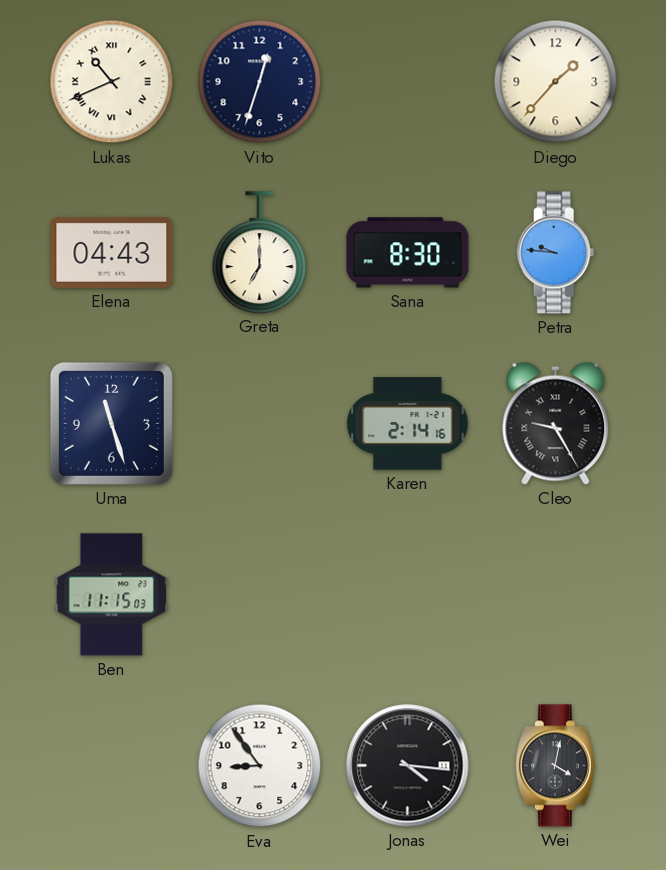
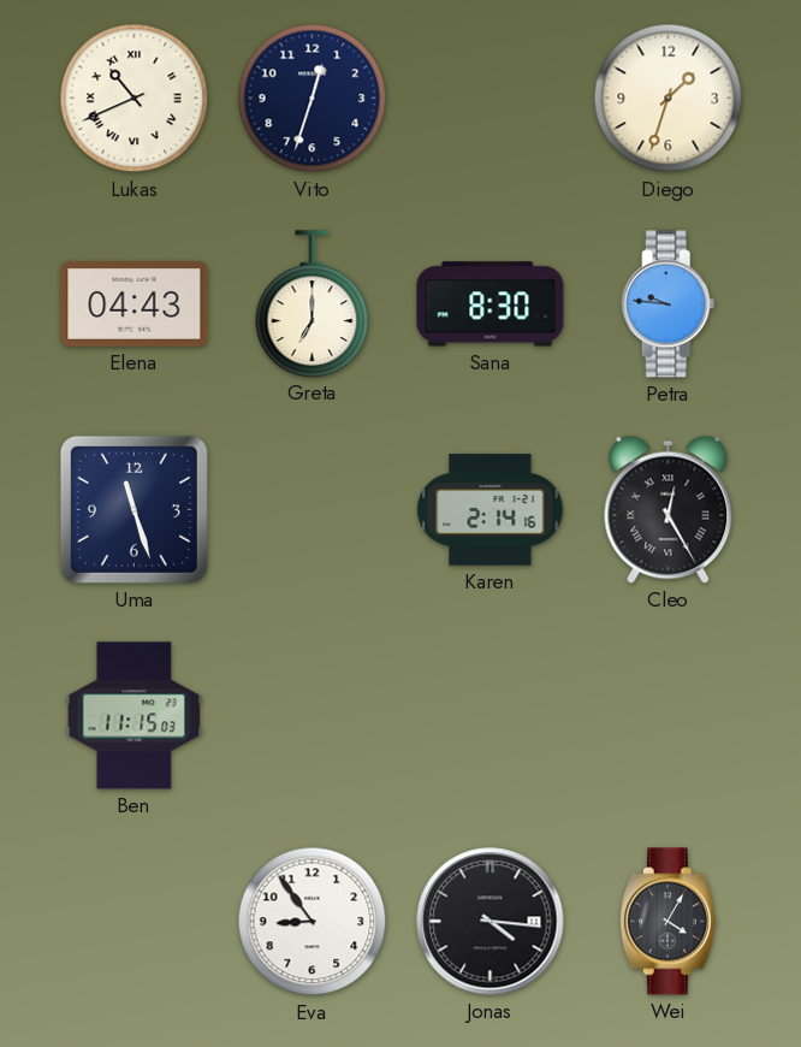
Diego: 1:37 -> 1:33 (669, 99)
Cleo: 9:25 -> 12:25 (669, 509)
Wei: 4:02 -> 4:05 (667, 922)
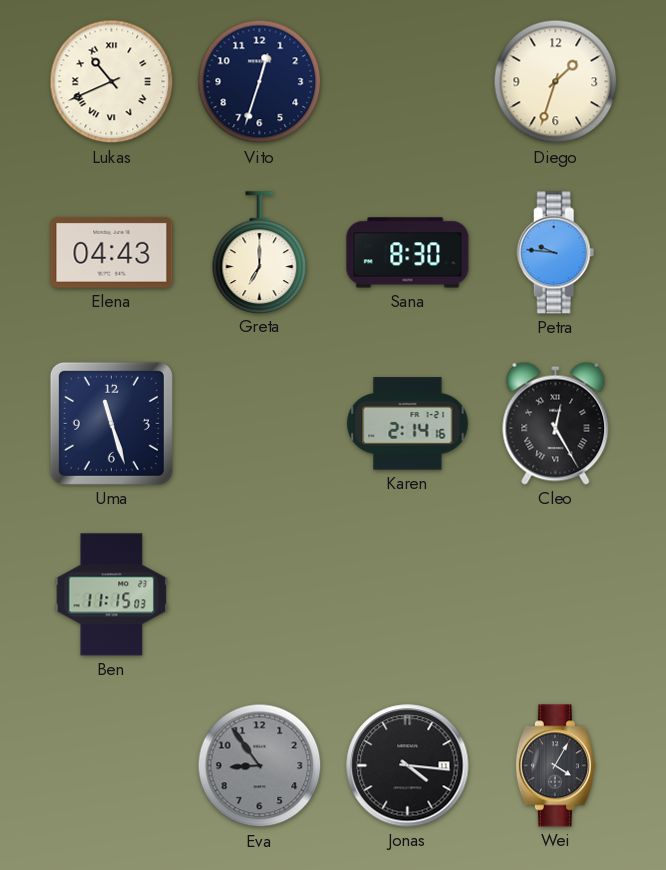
Eva dial: white -> grey (260, 766)
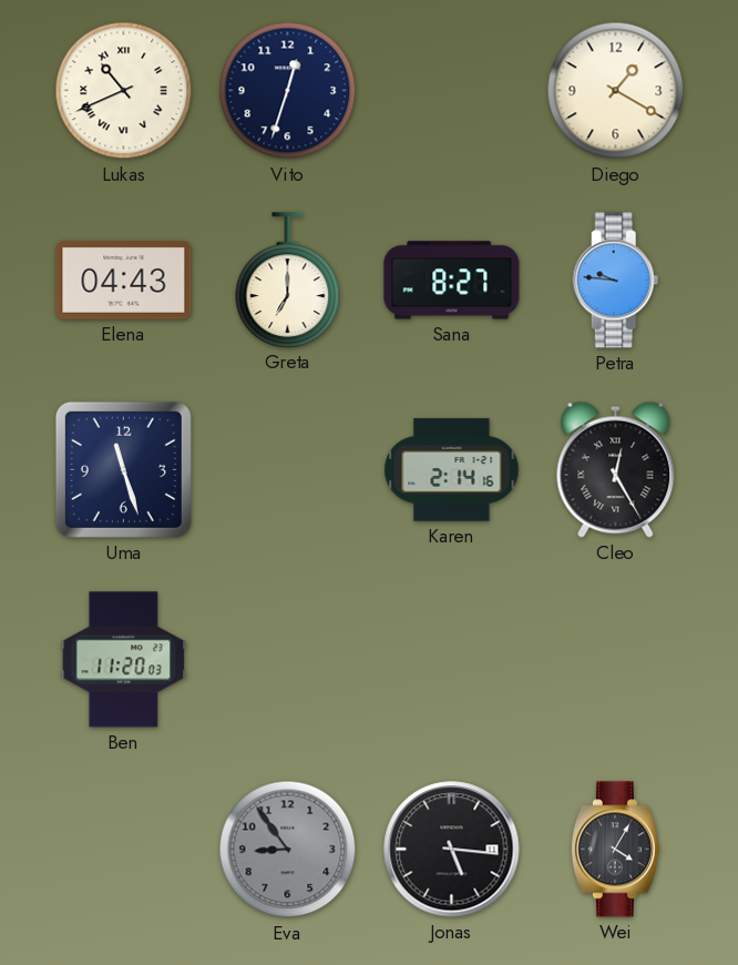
Diego: 1:33 -> 1:20 (616, 91)
Sana: 8:30 -> 8:27 (452, 281)
Ben: 11:15 -> 11:20 (124, 660)
Jonas: 4:16 -> 5:16 (452, 850)
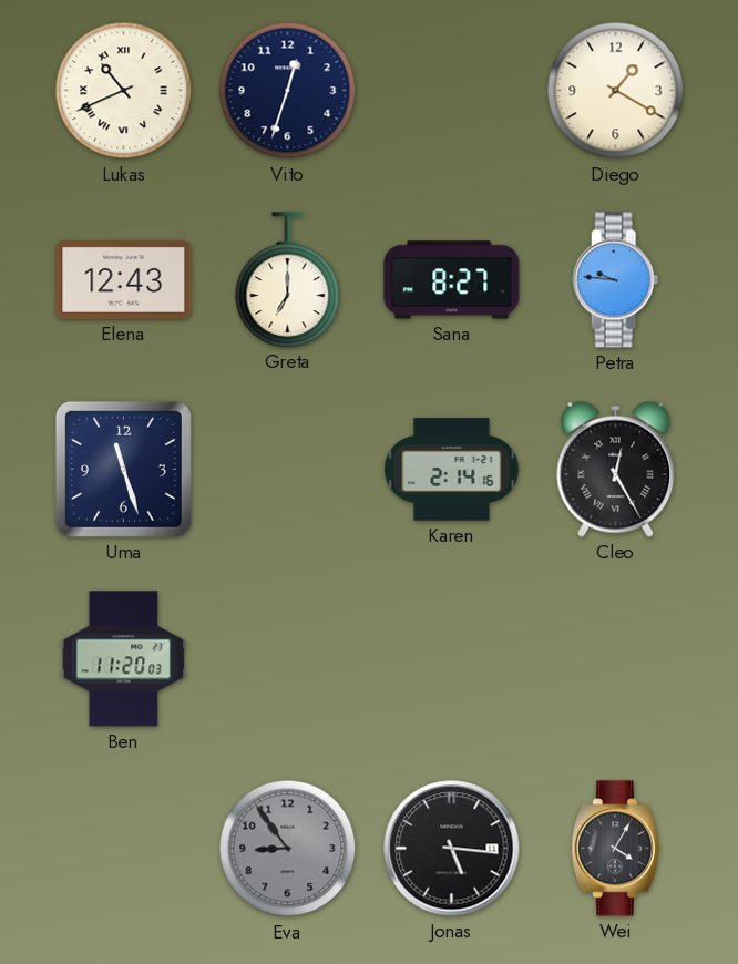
Elena: 04:43 -> 12:43 (124, 279)
